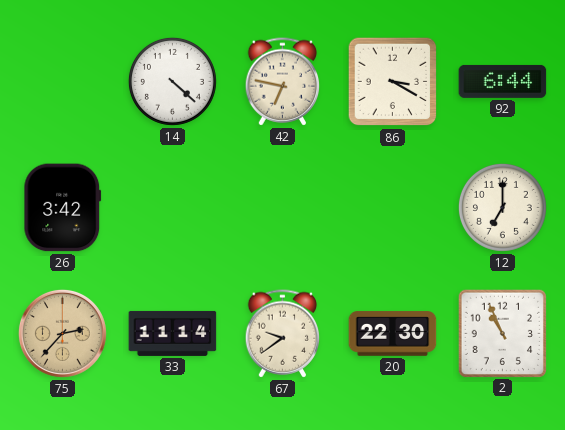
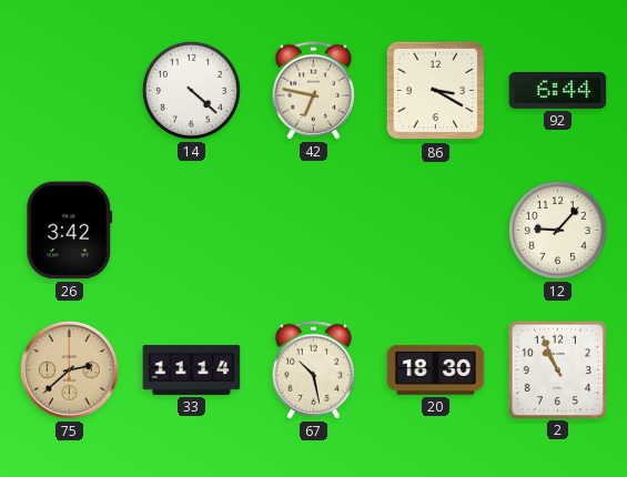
12: 7:00 -> 9:07 (557, 230)
75: 2:37 -> 2:38 (69, 369)
67: 9:39 -> 10:28 (314, 371)
20: 22:30 -> 18:30 (436, 371)
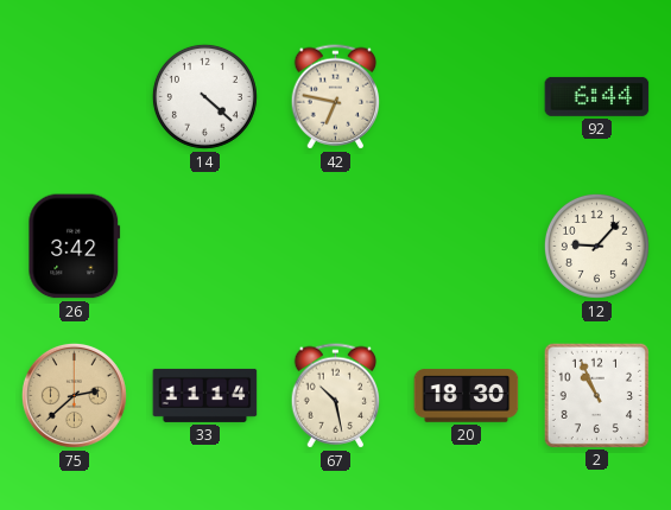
86: 3:20 -> none (436, 91)
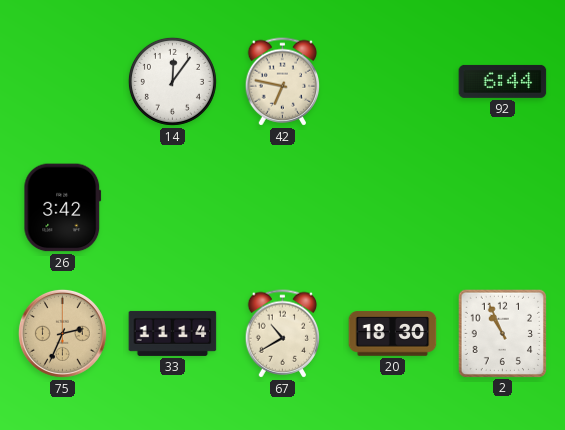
14: 4:22 -> 12:06 (172, 81)
12: 9:07 -> none (596, 246)
75: 2:38 -> 2:34 (62, 333)
67: 10:28 -> 10:40 (283, 334)
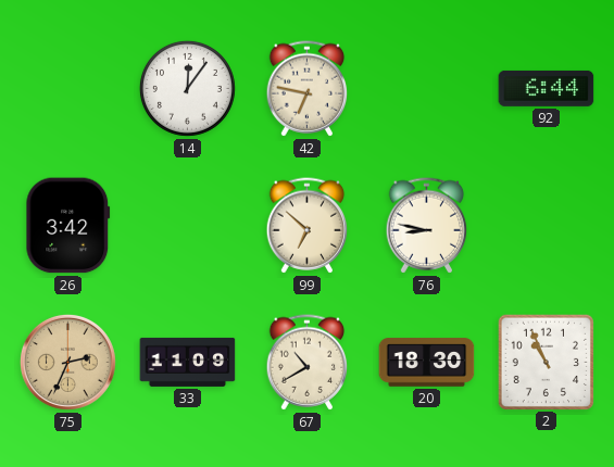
99: none -> 6:52 (308, 226)
76: none -> 8:47 (427, 226)
33: 11:14 -> 11:09 (188, 362)
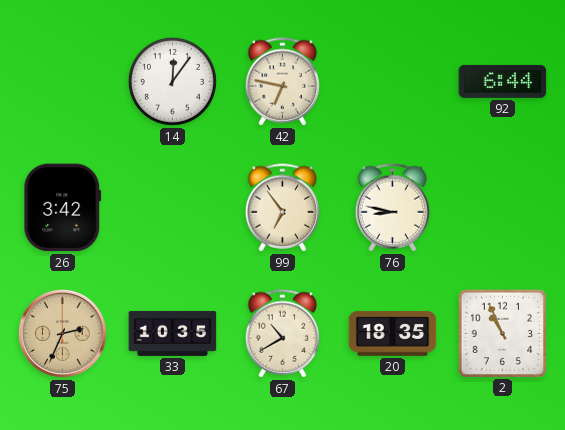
99: 6:52 -> 6:54 (283, 208)
33: 11:09 -> 10:35 (173, 333)
20: 18:30 -> 18:35 (393, 334)
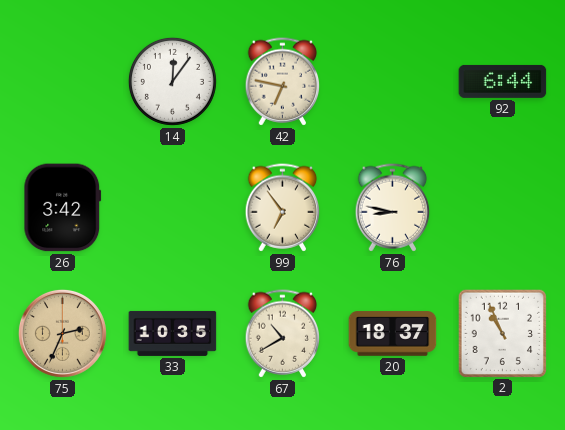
20: 18:35 -> 18:37 (393, 334)
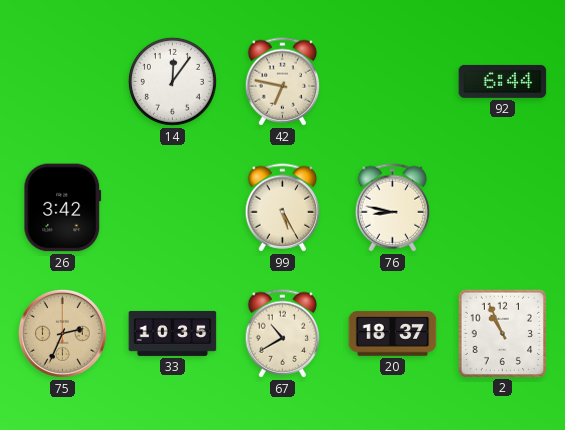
99: 6:54 -> 5:25 (283, 208)
